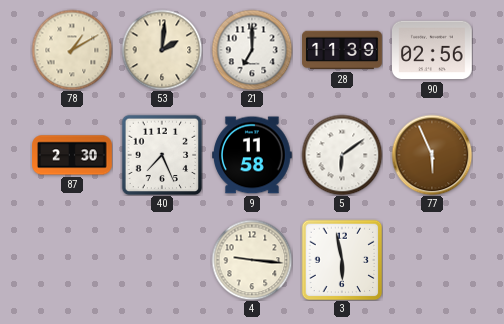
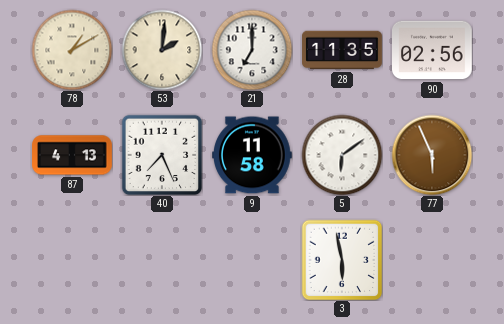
28: 11:39 -> 11:35 (342, 50)
87: 2:30 -> 4:13 (72, 155)
4: 9:16 -> none (252, 260)
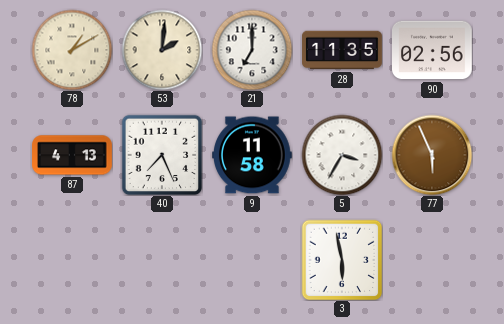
5: 6:09 -> 3:35 (342, 155)
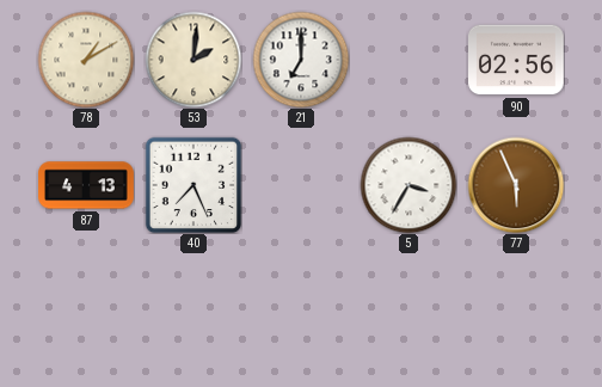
28: 11:35 -> none (342, 50)
9: 11:58 -> none (253, 155)
3: 5:58 -> none (342, 260)
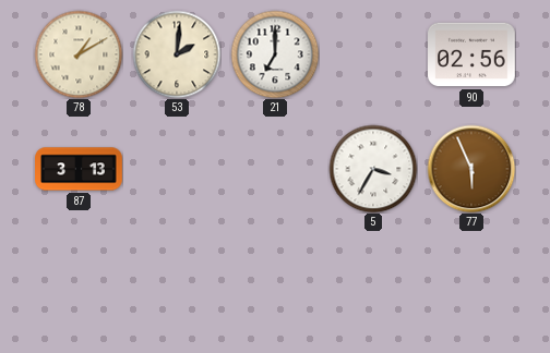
87: 4:13 -> 3:13 (79, 169)
40: 7:26 -> none (193, 185)
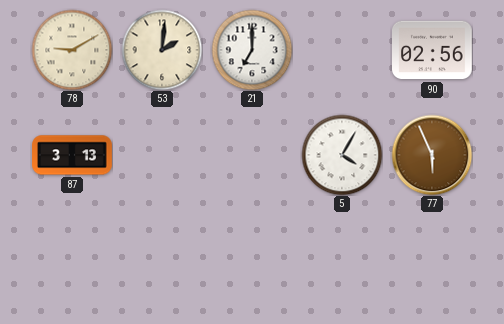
78: 1:10 -> 9:10 (72, 50)
5: 3:35 -> 4:05 (342, 155)
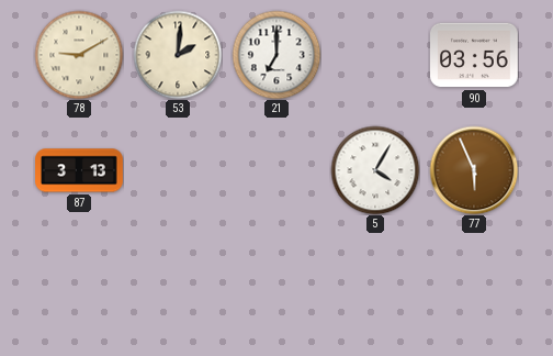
90: 02:56 -> 03:56 (475, 55)
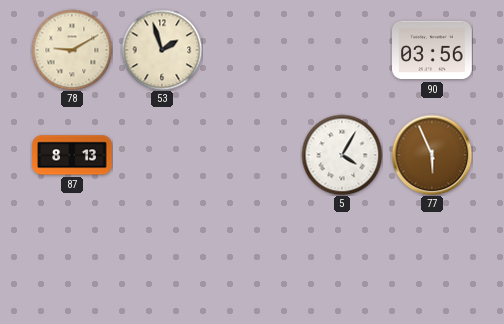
53: 2:01 -> 1:57 (162, 50)
21: 7:00 -> none (276, 55)
87: 3:13 -> 8:13 (72, 155)
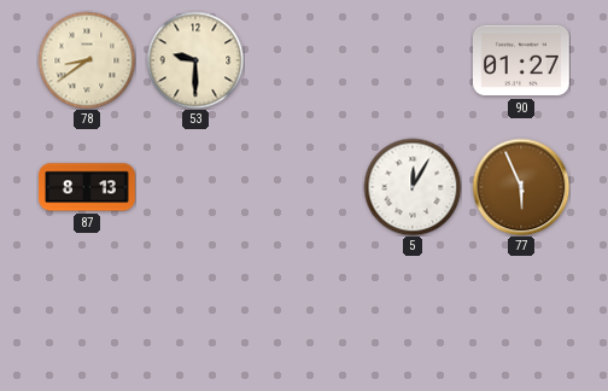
78: 9:10 -> 8:39 (87, 60)
53: 1:57 -> 9:30 (195, 60)
90: 03:56 -> 01:27 (522, 60)
5: 4:05 -> 12:05 (413, 187)
